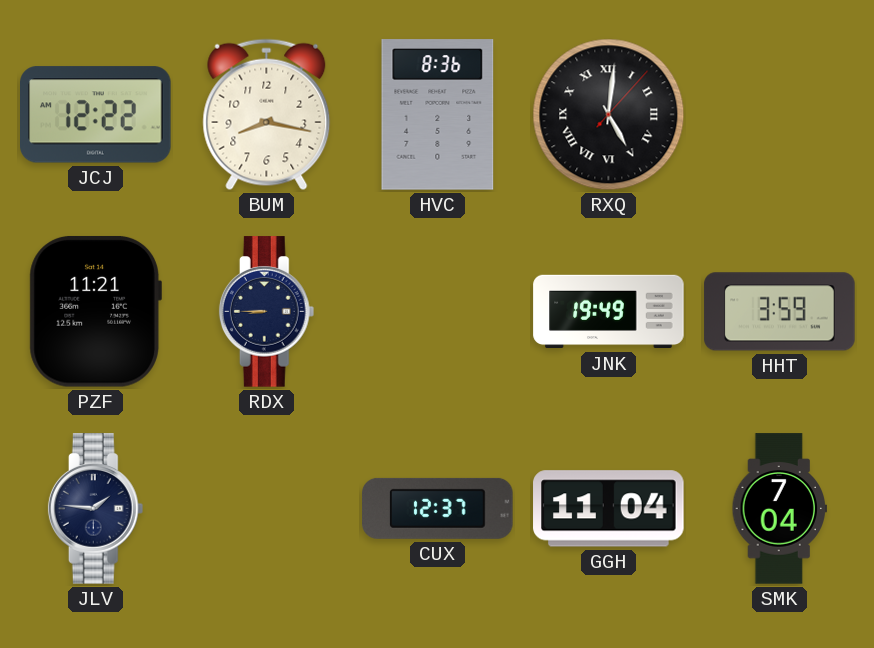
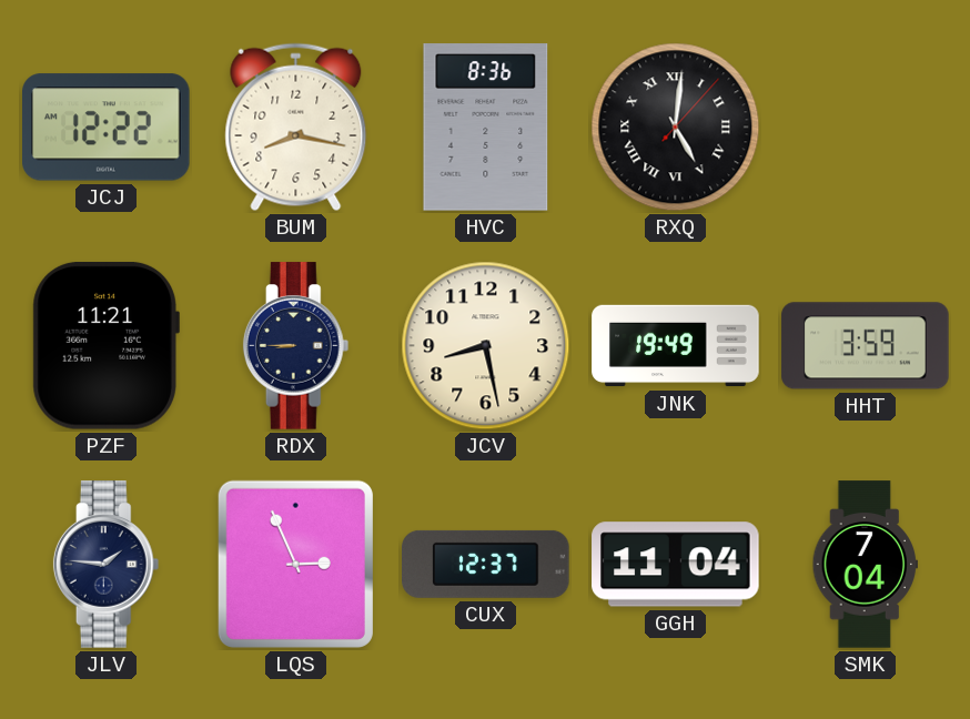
JCV: none -> 8:28 (486, 346)
LQS: none -> 2:56 (295, 564)
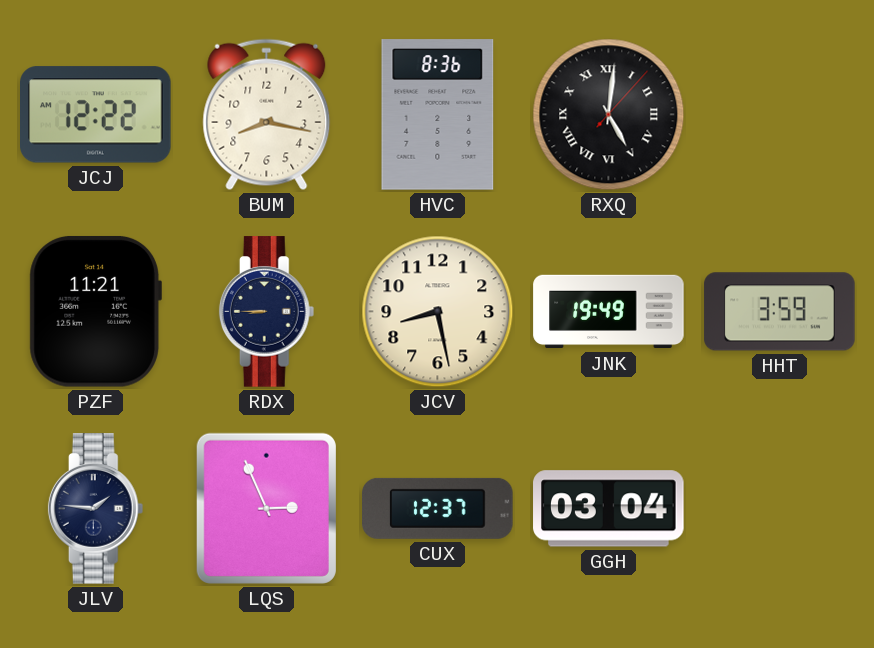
GGH: 11:04 -> 03:04 (609, 509)
SMK: 7:04 -> none (866, 565)
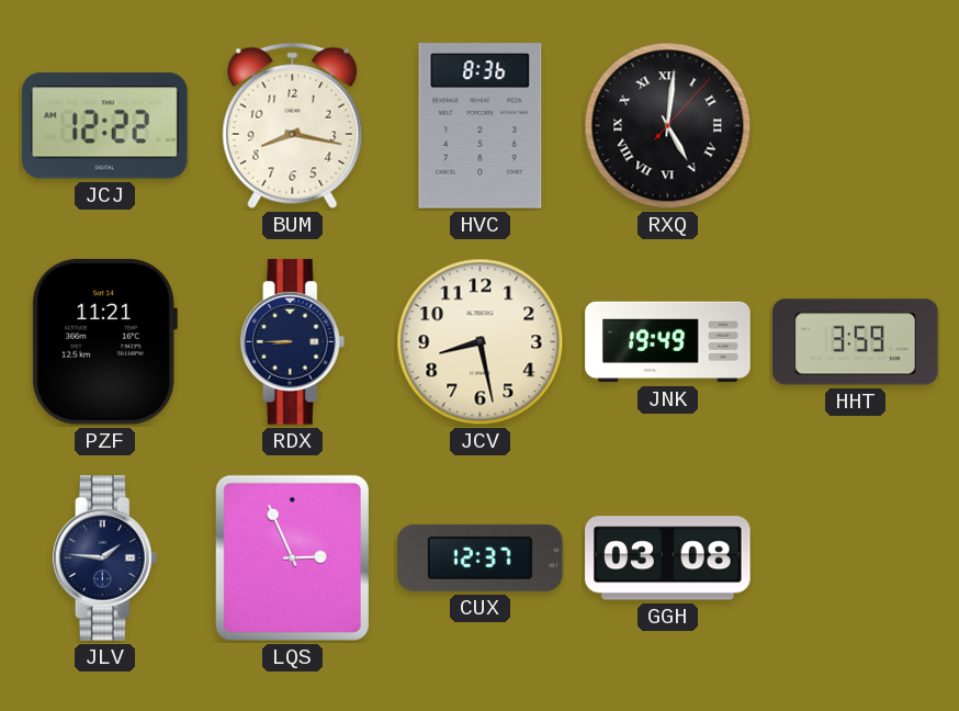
GGH: 03:04 -> 03:08 (668, 558)
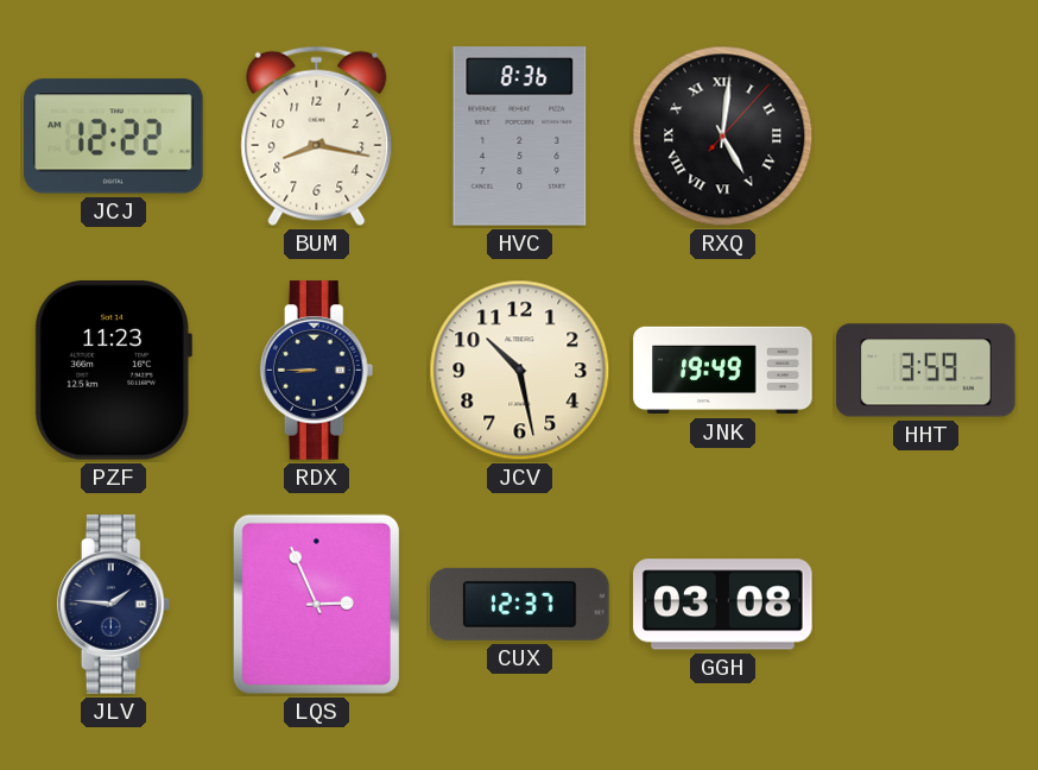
PZF: 11:21 -> 11:23 (113, 370)
JCV: 8:28 -> 10:28 (520, 371)
